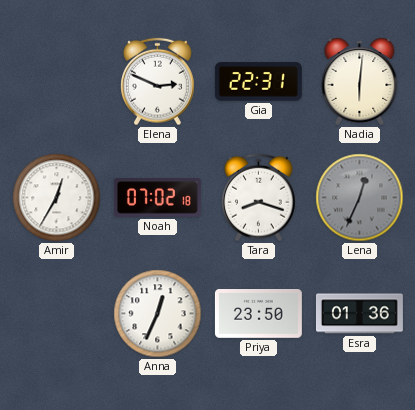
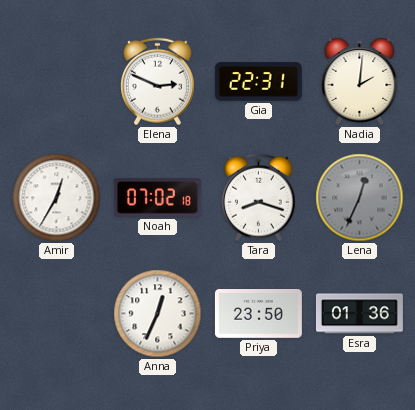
Nadia: 6:01 -> 2:01 (360, 81)
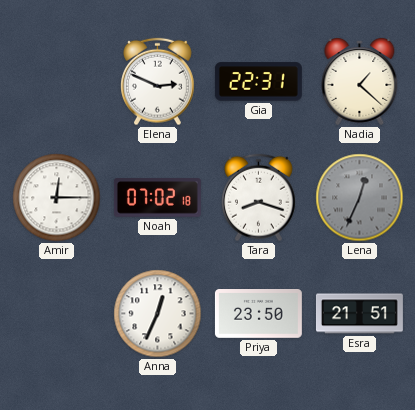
Nadia: 2:01 -> 1:22 (360, 81)
Amir: 12:35 -> 12:15 (57, 198)
Esra: 01:36 -> 21:51 (359, 314)
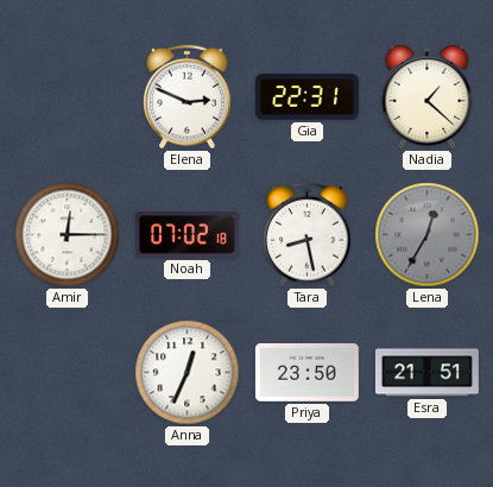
Tara: 8:18 -> 8:28 (308, 235)
Lena: 12:34 -> 12:35 (428, 235)
